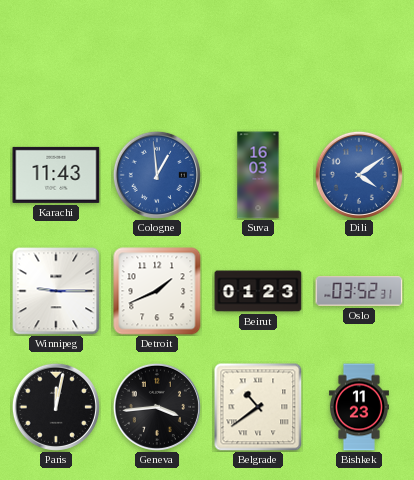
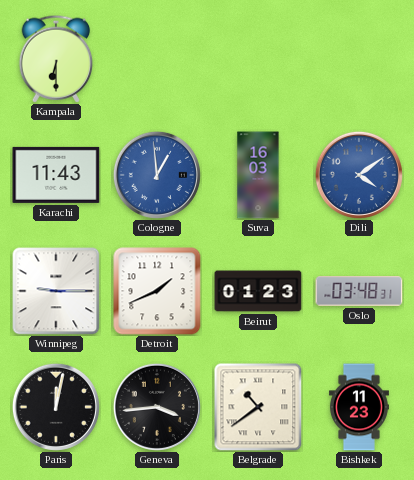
Kampala: none -> 6:30 (56, 59)
Oslo: 03:52 -> 03:48 (359, 291)
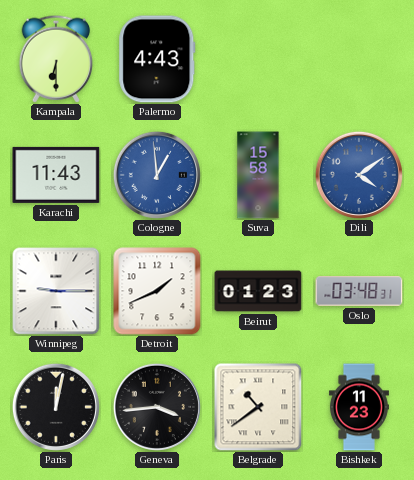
Palermo: none -> 4:43 (157, 59)
Suva: 16:03 -> 15:58 (258, 175)
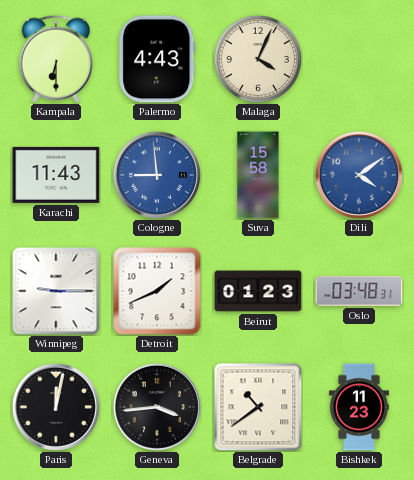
Malaga: none -> 4:04 (258, 59)
Cologne: 12:59 -> 8:59 (157, 175)
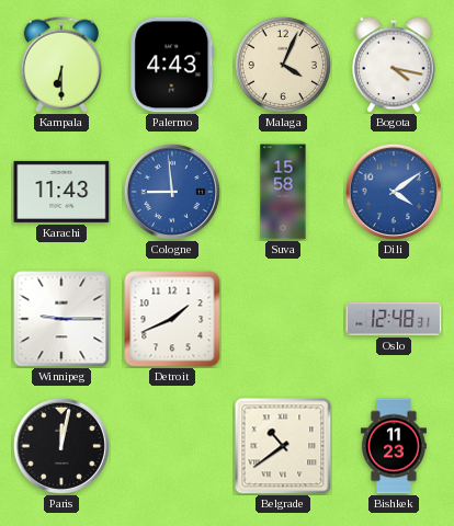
Bogota: none -> 4:17 (394, 65)
Beirut: 01:23 -> none (258, 291)
Oslo: 03:48 -> 12:48 (394, 319)
Geneva: 3:44 -> none (157, 407)
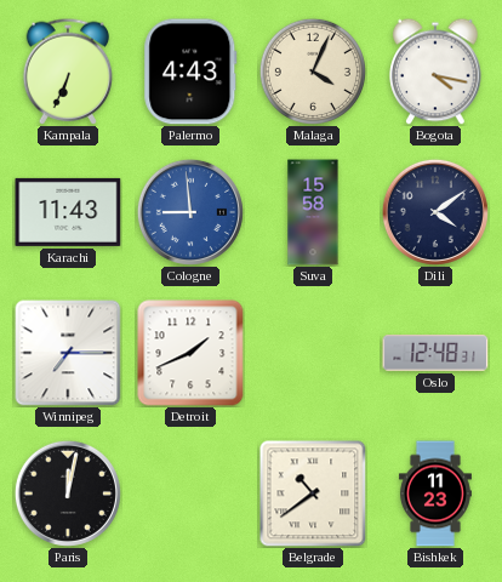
Kampala: 6:30 -> 6:34 (68, 72)
Dili dial: blue -> navy (435, 212)
Winnipeg: 9:15 -> 7:15 (68, 353)
